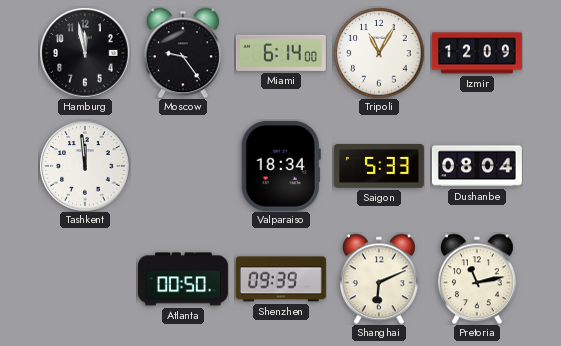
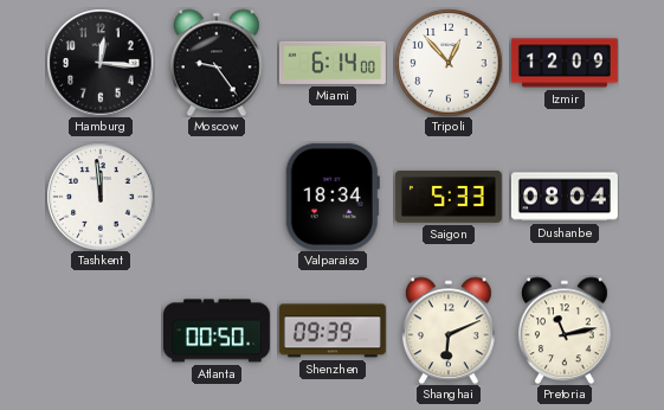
Hamburg: 11:58 -> 12:16 (101, 63)
Tripoli: 11:05 -> 12:53 (449, 63)
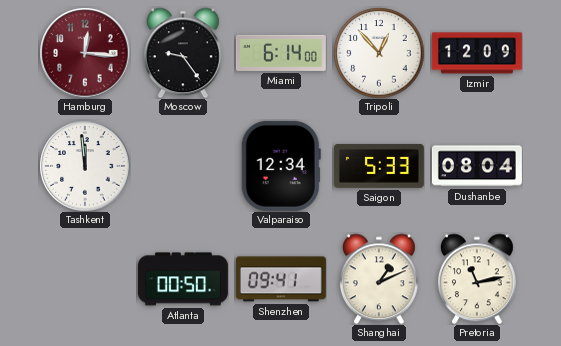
Hamburg dial: black -> burgundy (85, 53)
Valparaiso: 18:34 -> 12:34 (281, 166)
Shenzhen: 09:39 -> 09:41 (281, 279)
Shanghai: 6:11 -> 1:11 (379, 279)
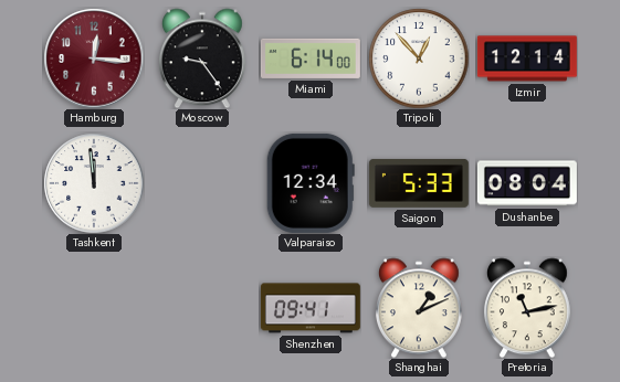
Izmir: 12:09 -> 12:14 (527, 59)
Atlanta: 00:50 -> none (183, 279)
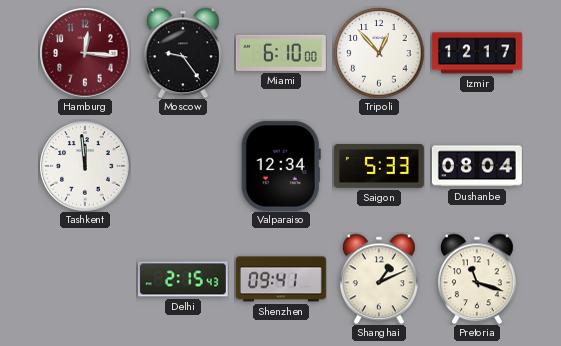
Miami: 6:14 -> 6:10 (281, 53)
Izmir: 12:14 -> 12:17 (477, 53)
Delhi: none -> 2:15 (183, 279)
Pretoria: 11:13 -> 11:18 (477, 279)
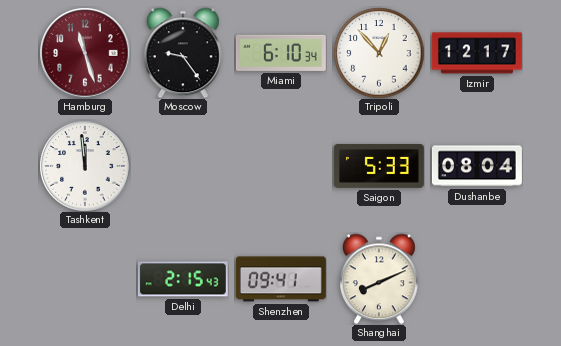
Hamburg: 12:16 -> 11:27 (85, 53)
Miami: 6:10:00 -> 6:10:34 (281, 53)
Valparaiso: 12:34 -> none (281, 166)
Shanghai: 1:11 -> 8:11 (379, 279)
Pretoria: 11:18 -> none (477, 279)
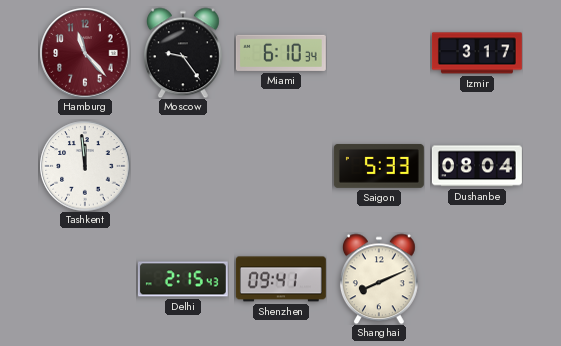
Hamburg: 11:27 -> 11:23 (85, 53)
Tripoli: 12:53 -> none (379, 53)
Izmir: 12:17 -> 3:17 (477, 53)
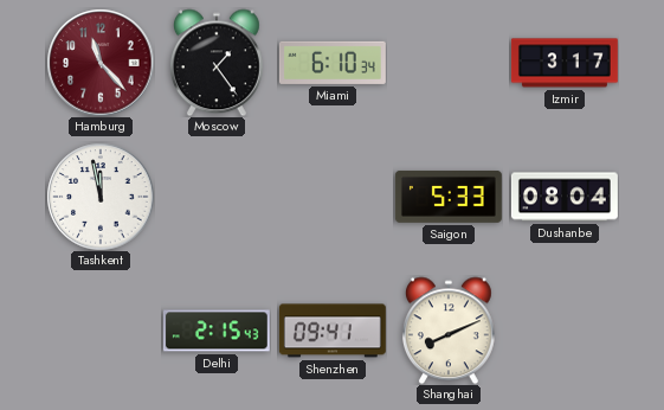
Moscow: 9:24 -> 1:24 (217, 63)
Tashkent: 11:59 -> 11:58 (101, 197)
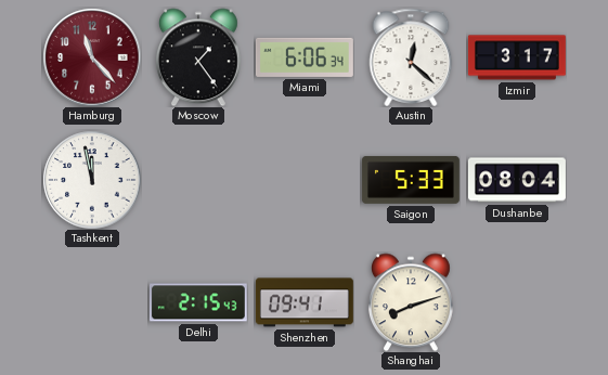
Miami: 6:10 -> 6:06 (305, 57)
Austin: none -> 12:22 (411, 57)
Shanghai: 8:11 -> 8:12 (411, 302)
